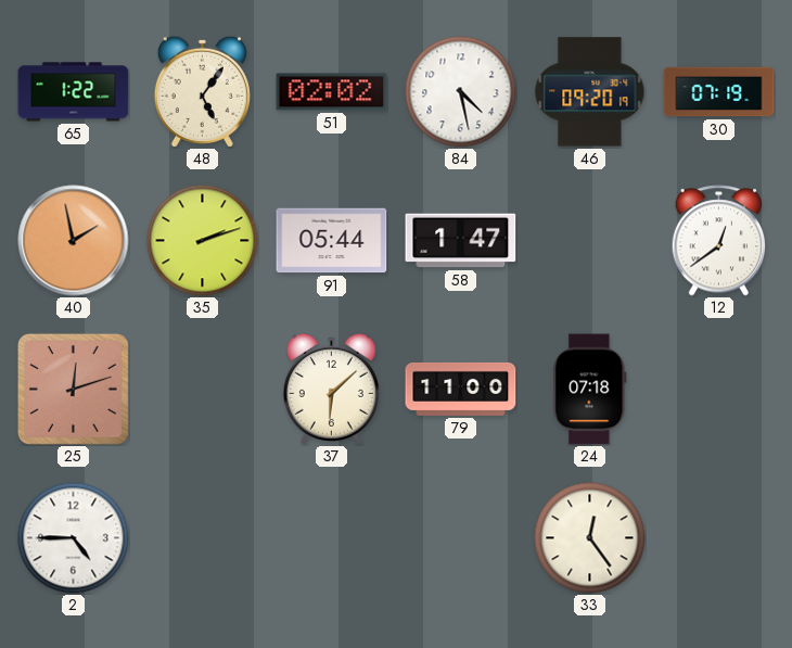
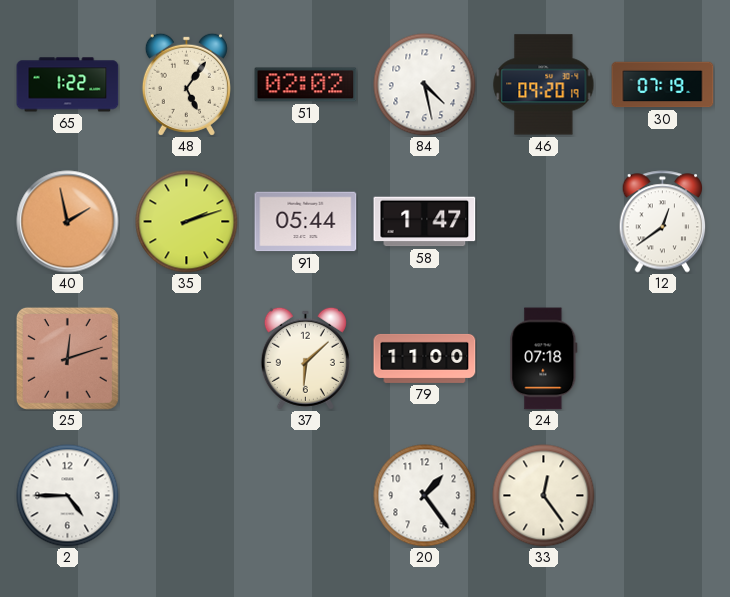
20: none -> 1:24 (425, 496)
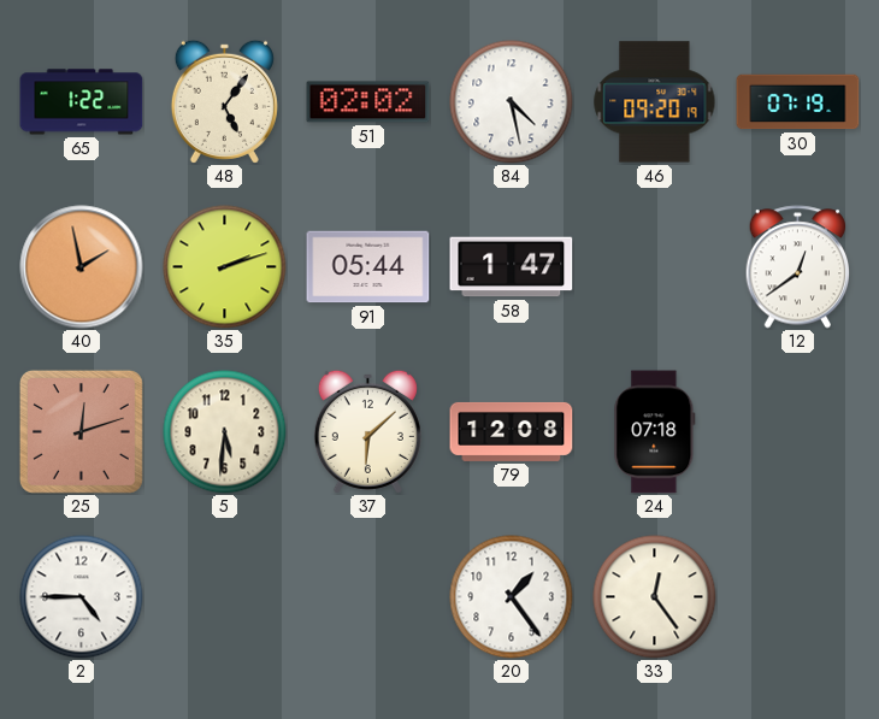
5: none -> 5:31 (225, 432)
79: 11:00 -> 12:08 (512, 431)
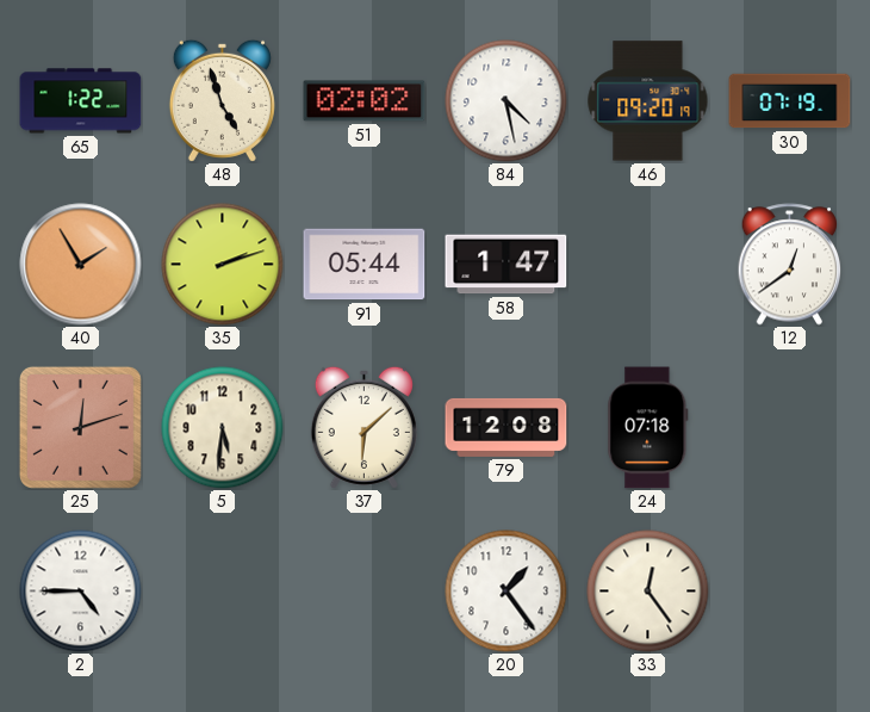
48: 5:06 -> 4:57 (222, 100)
40: 1:58 -> 1:55 (81, 265)
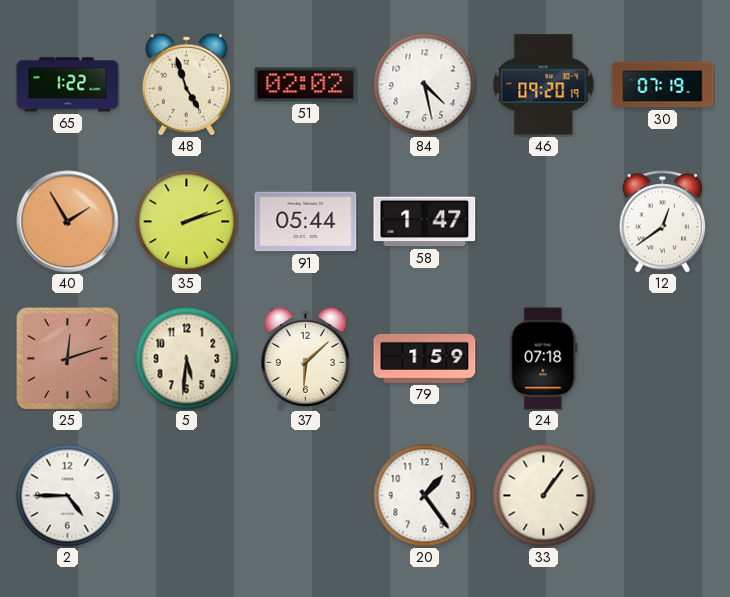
79: 12:08 -> 1:59 (425, 358)
33: 12:24 -> 1:06 (544, 496)
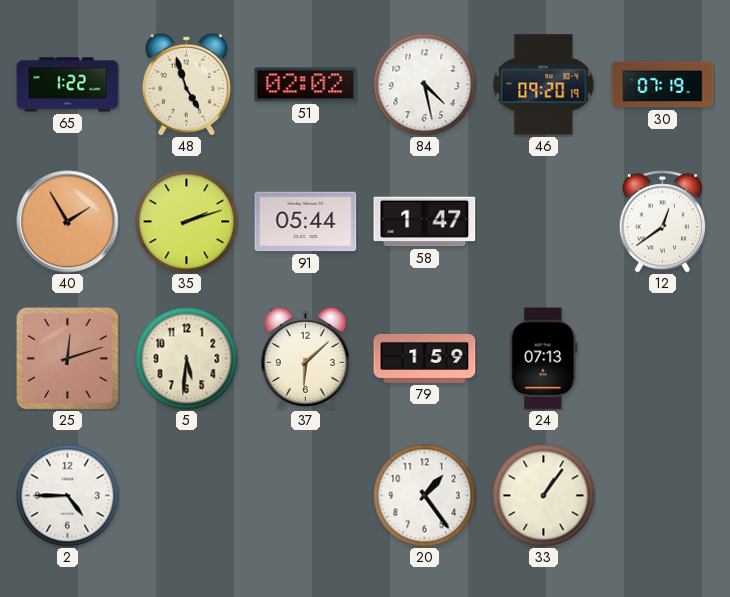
24: 07:18 -> 07:13 (544, 359)
